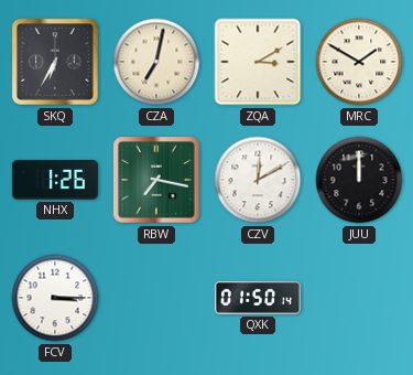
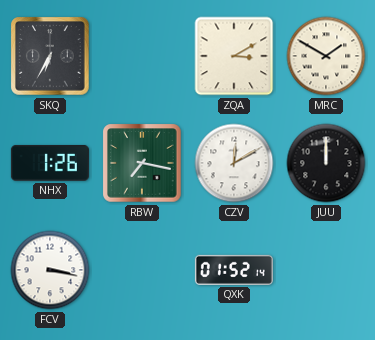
CZA: 7:02 -> none (156, 62)
FCV: 3:15 -> 3:17 (50, 270)
QXK: 01:50 -> 01:52 (234, 270)
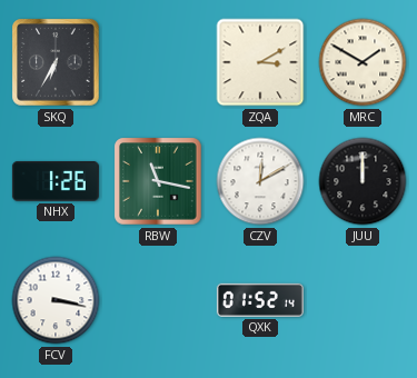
RBW: 7:17 -> 11:17 (158, 181)
